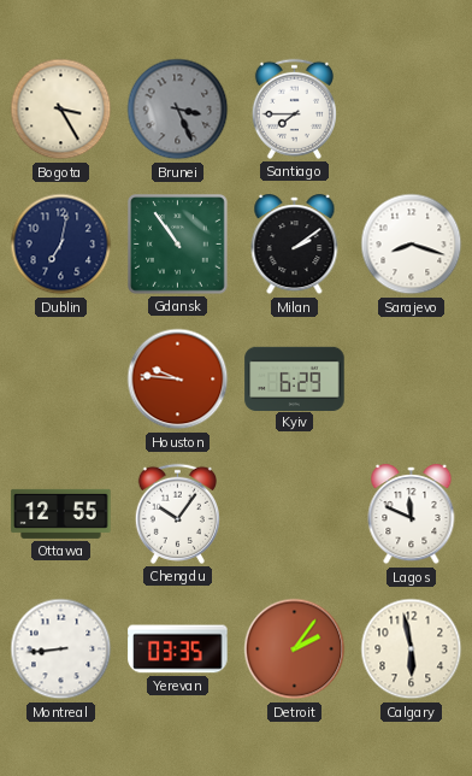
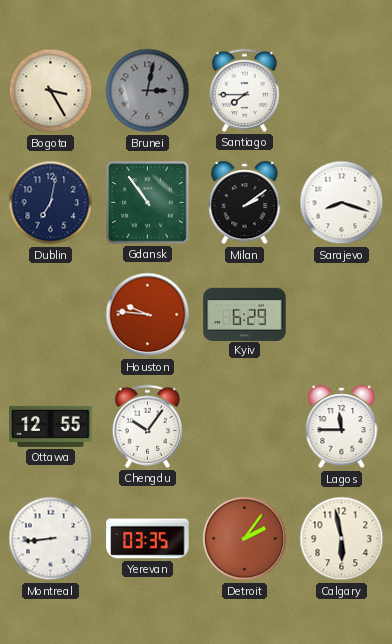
Brunei: 3:26 -> 3:02 (148, 91)
Lagos: 11:49 -> 11:45 (342, 427)
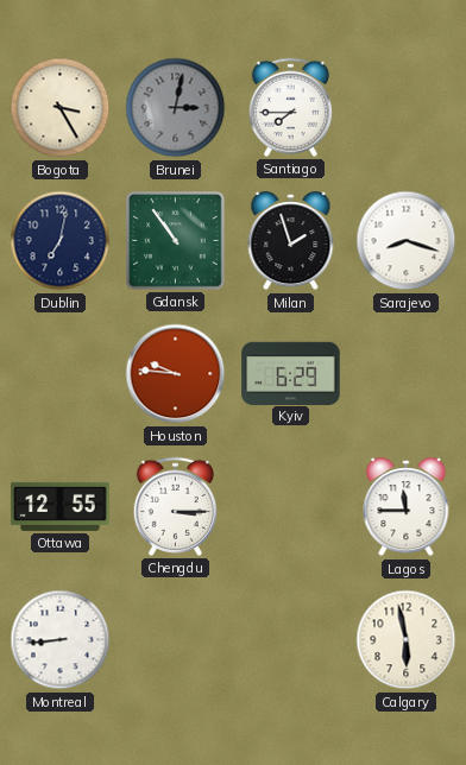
Milan: 2:09 -> 1:57 (291, 241)
Chengdu: 10:06 -> 3:15 (175, 506)
Yerevan: 03:35 -> none (148, 539)
Detroit: 2:06 -> none (245, 539)
